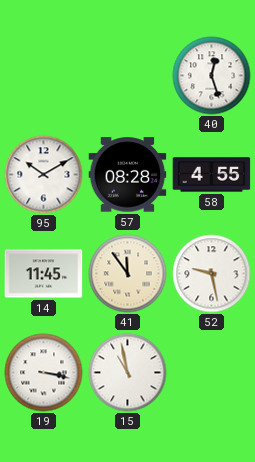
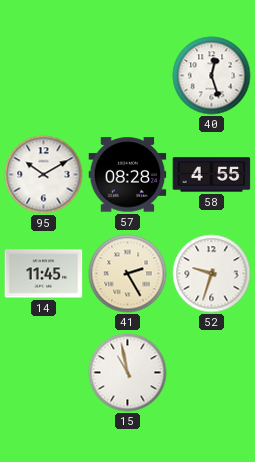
41: 11:54 -> 2:25 (128, 274)
52: 9:28 -> 9:33 (212, 274)
19: 3:17 -> none (44, 373)
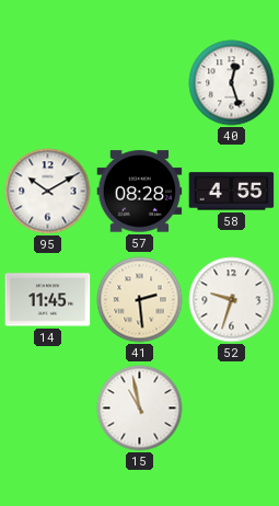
41: 2:25 -> 2:29 (140, 300)
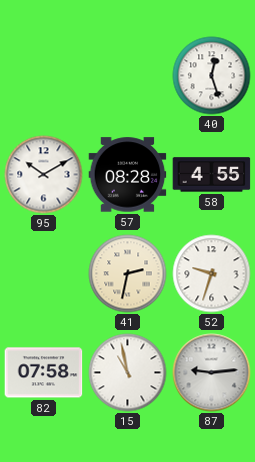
14: 11:45 -> none (48, 300)
41: 2:29 -> 2:32 (128, 274)
82: none -> 07:58 (44, 373)
87: none -> 9:14 (212, 373)
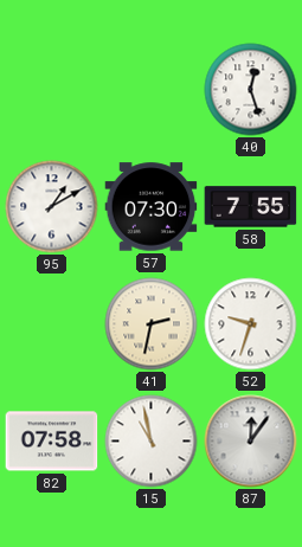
95: 10:10 -> 1:10 (52, 207)
57: 08:28 -> 07:30 (152, 207)
58: 4:55 -> 7:55 (251, 207)
87: 9:14 -> 12:06 (251, 442)
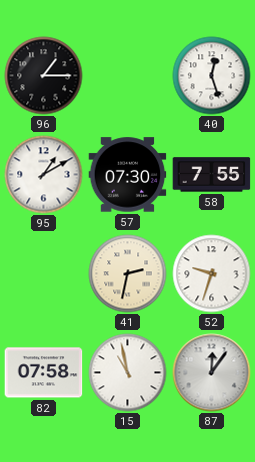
96: none -> 1:15 (44, 76)
